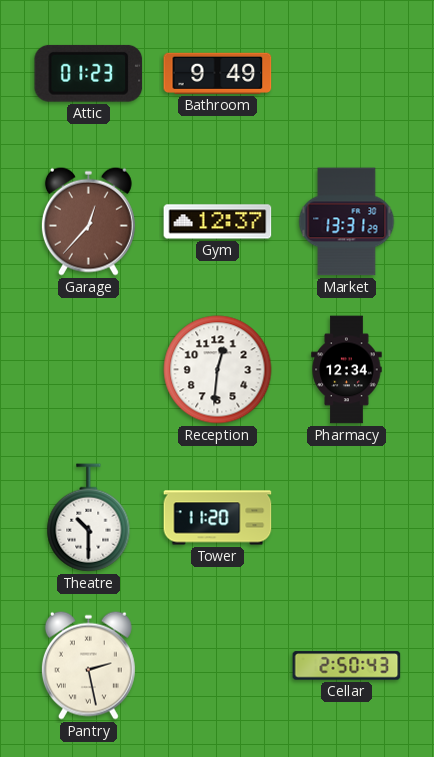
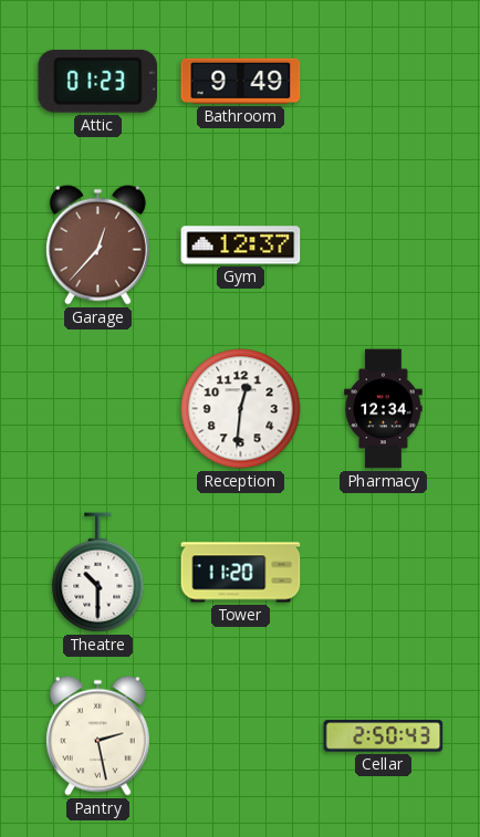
Market: 13:31 -> none (347, 222)
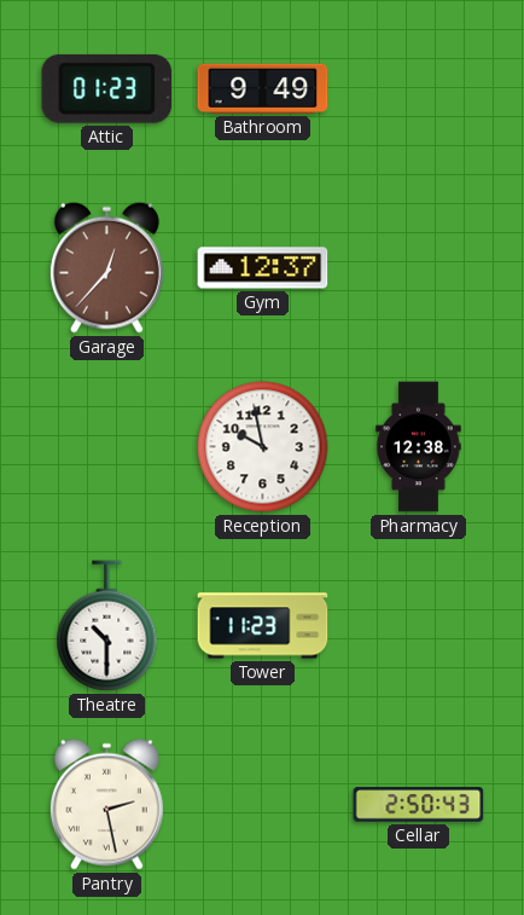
Reception: 12:31 -> 9:58 (263, 447)
Pharmacy: 12:34 -> 12:38 (419, 447)
Tower: 11:20 -> 11:23 (263, 626)
